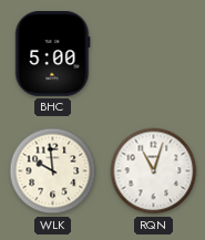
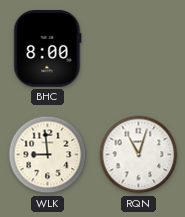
BHC: 5:00 -> 8:00 (48, 49)
WLK: 9:59 -> 8:59 (48, 155)
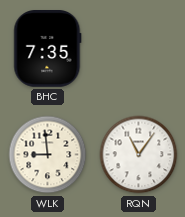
BHC: 8:00 -> 7:35 (48, 49)
RQN: 11:03 -> 11:06 (139, 155)
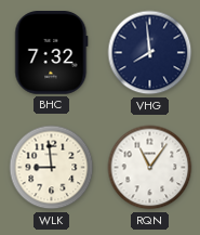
BHC: 7:35 -> 7:32 (52, 53)
VHG: none -> 7:59 (150, 53)
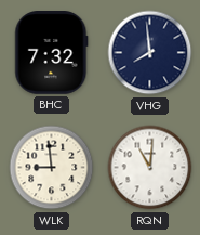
RQN: 11:06 -> 11:01 (150, 168)
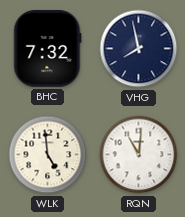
VHG: 7:59 -> 7:58 (139, 49)
WLK: 8:59 -> 4:59 (48, 155)
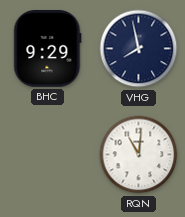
BHC: 7:32 -> 9:29 (48, 49)
WLK: 4:59 -> none (48, 155)
